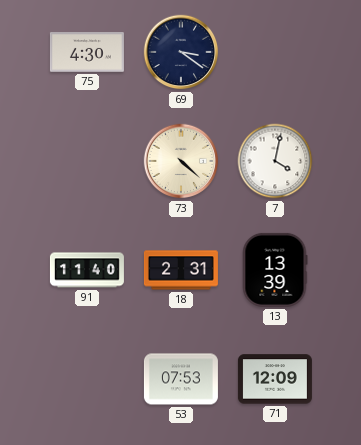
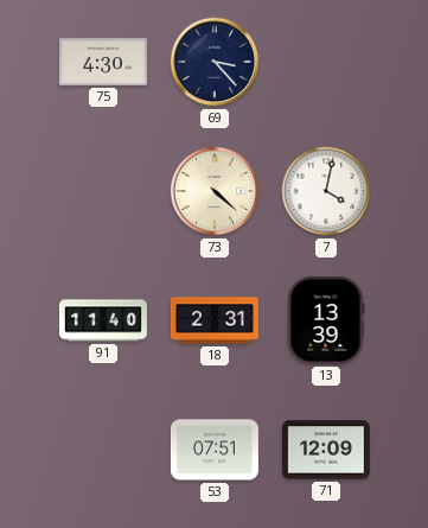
69: 3:21 -> 3:23 (215, 62)
53: 07:53 -> 07:51 (215, 450)
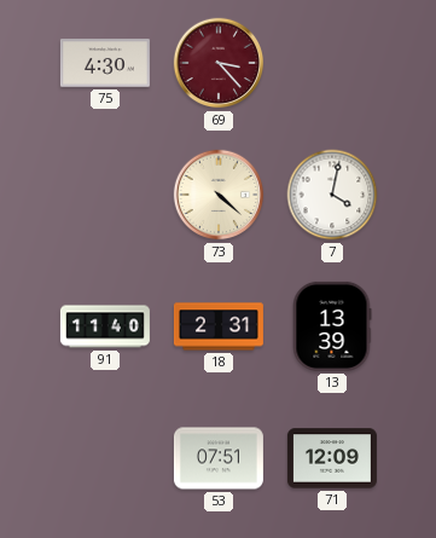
69 dial: navy -> burgundy (219, 63)
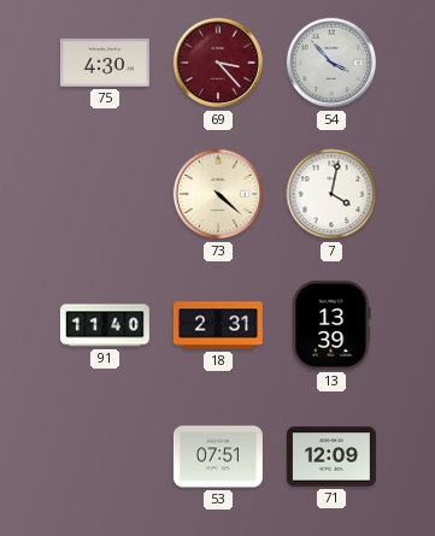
54: none -> 3:53 (331, 63)
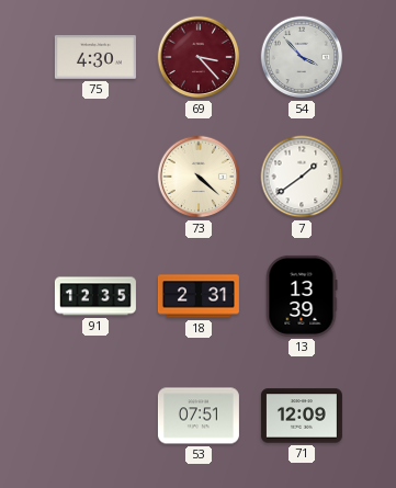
7: 4:02 -> 1:39 (302, 177)
91: 11:40 -> 12:35 (95, 296)
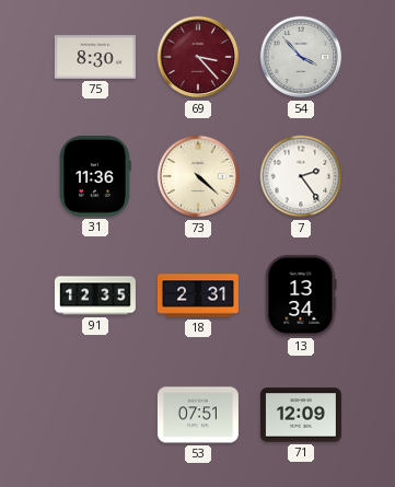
75: 4:30 -> 8:30 (95, 57)
31: none -> 11:36 (95, 176)
7: 1:39 -> 2:24 (301, 176)
13: 13:39 -> 13:34 (301, 295)
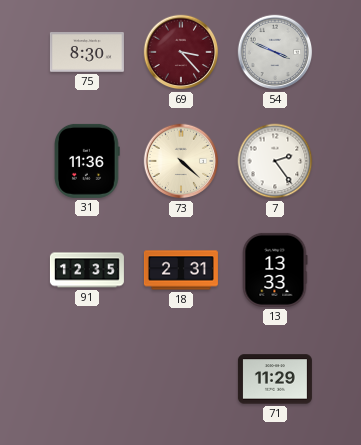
54: 3:53 -> 3:49 (275, 52)
13: 13:34 -> 13:33 (275, 270)
53: 07:51 -> none (198, 415)
71: 12:09 -> 11:29 (275, 379)
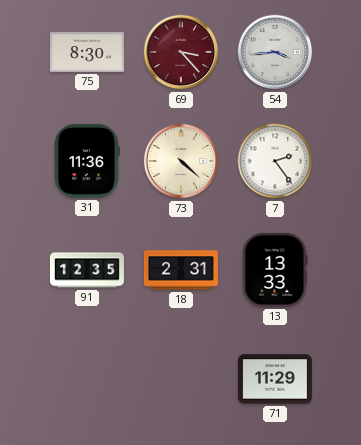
54: 3:49 -> 3:44 (275, 52)
